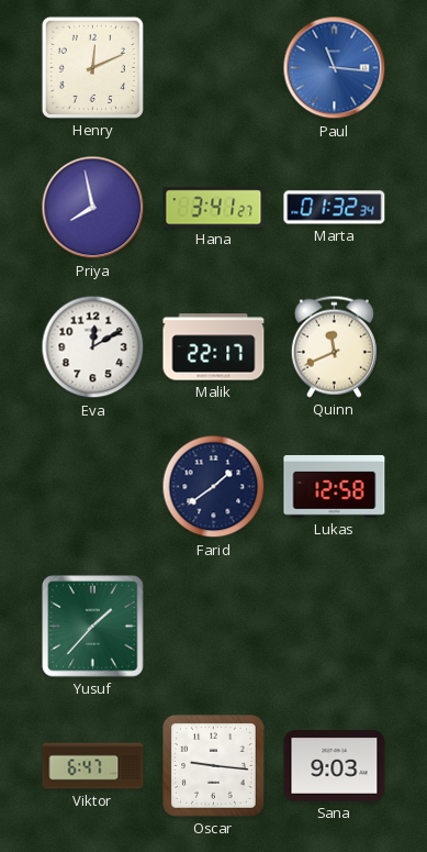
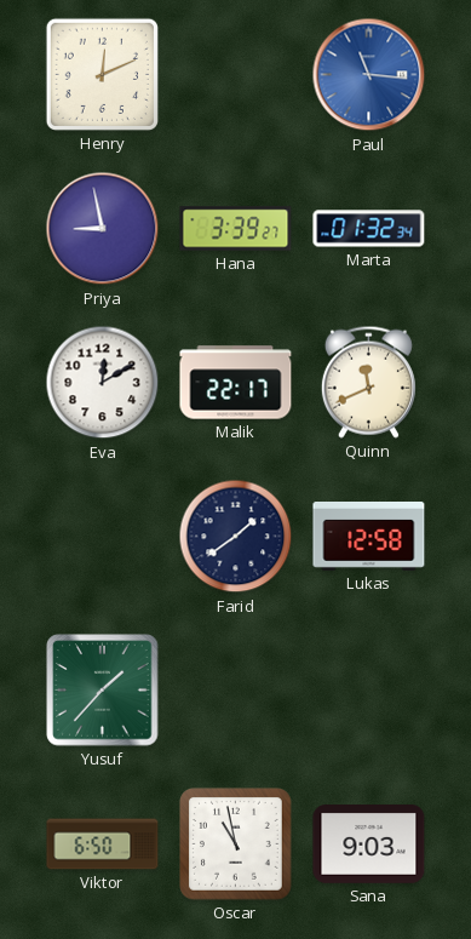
Priya: 7:58 -> 8:58 (103, 229)
Hana: 3:41 -> 3:39 (236, 229)
Viktor: 6:47 -> 6:50 (103, 844)
Oscar: 9:16 -> 10:58 (236, 844)
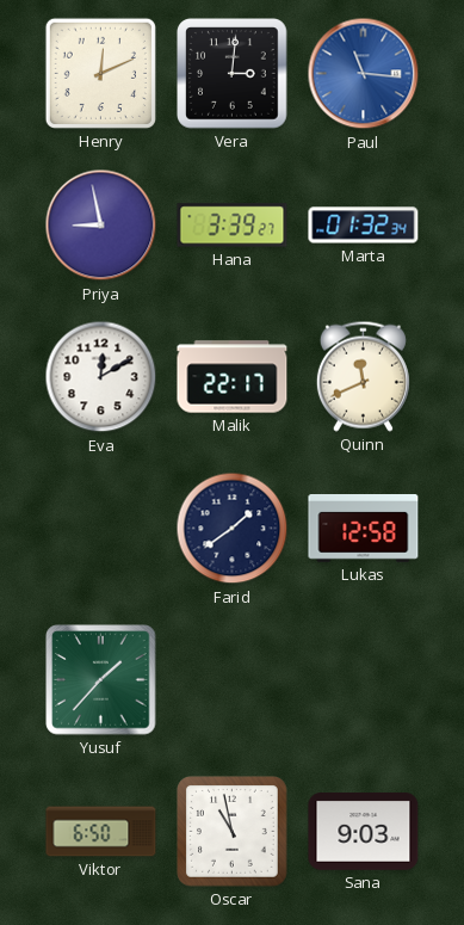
Vera: none -> 3:01 (233, 74)
